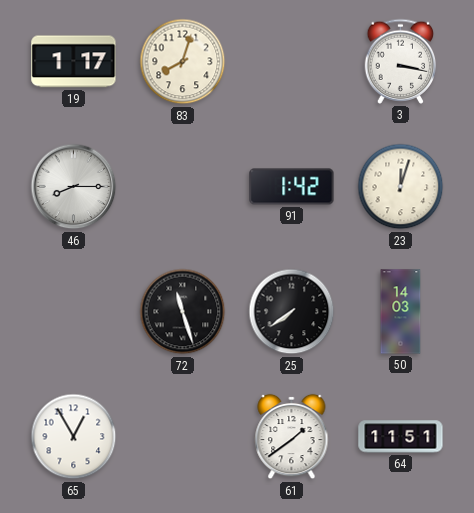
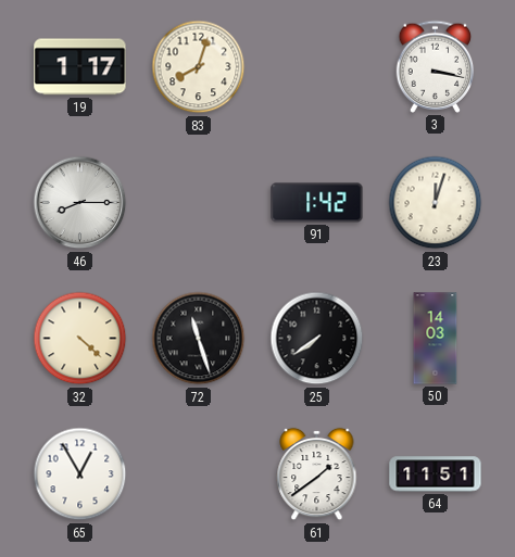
32: none -> 4:22 (80, 339)
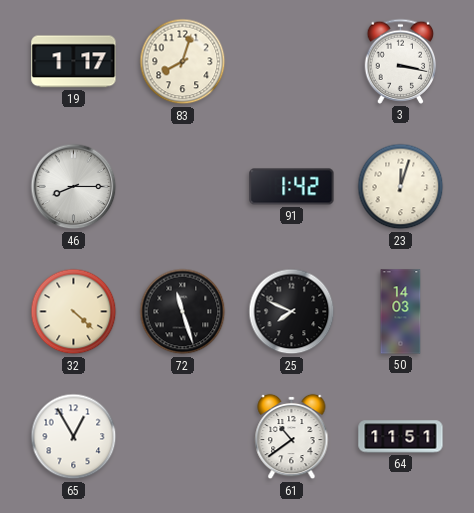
25: 7:39 -> 7:49 (292, 312)
61: 1:39 -> 10:39 (292, 437)
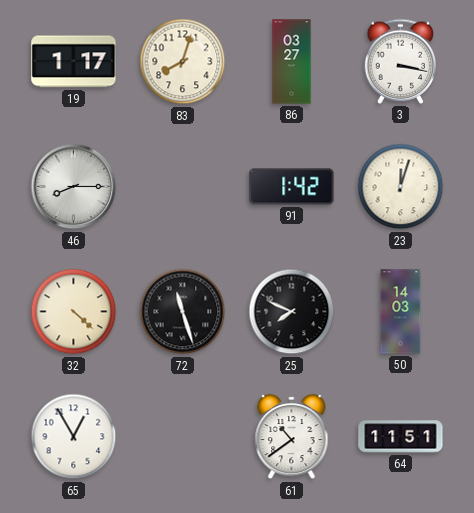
86: none -> 03:27 (292, 62)
